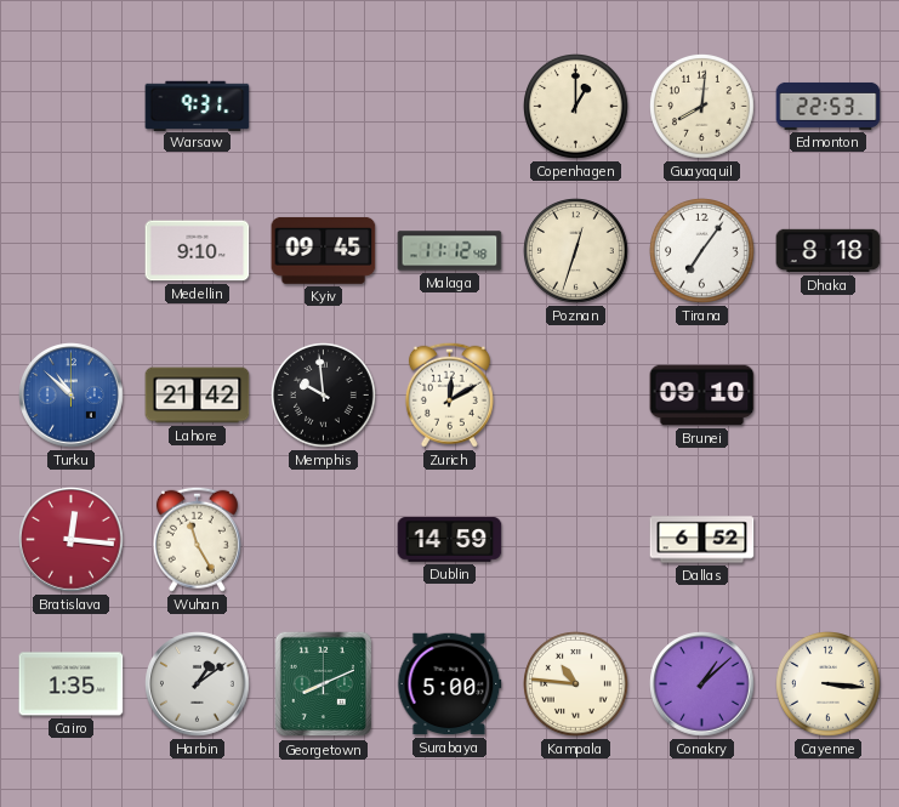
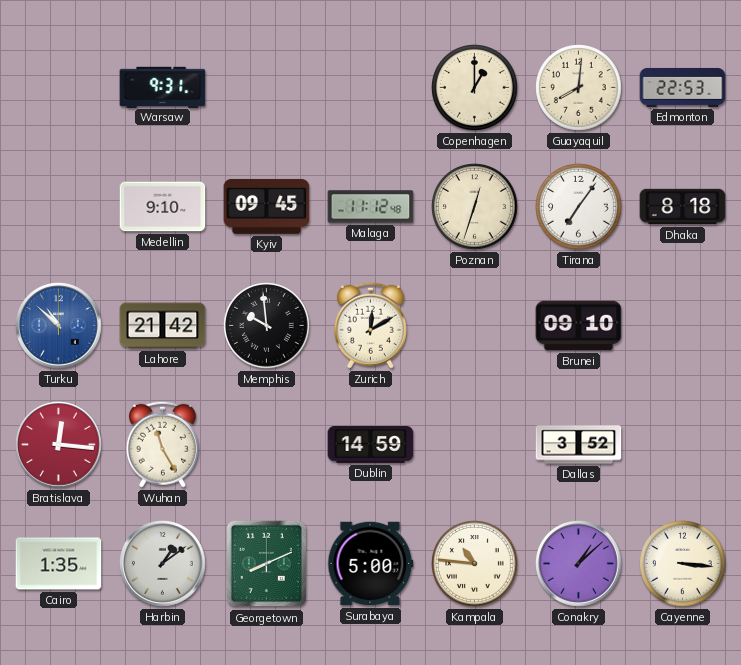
Dallas: 6:52 -> 3:52 (579, 445)
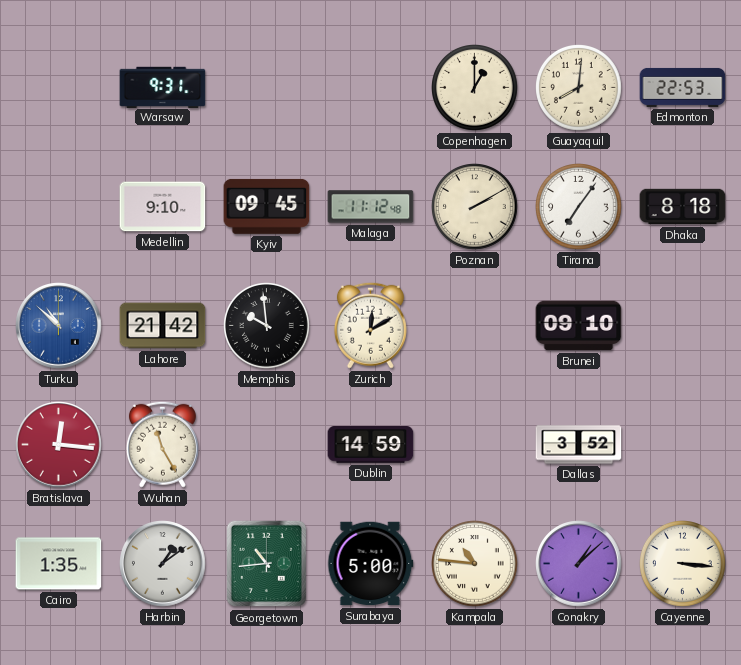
Poznan: 12:33 -> 2:10 (475, 207)
Georgetown: 8:11 -> 10:44 (266, 564)
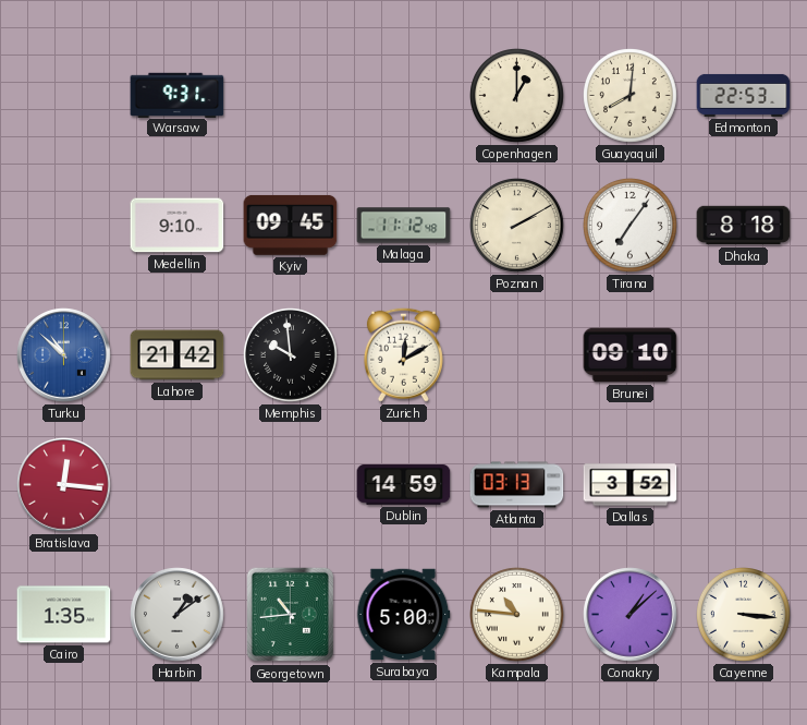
Wuhan: 11:25 -> none (162, 444)
Atlanta: none -> 03:13 (517, 485)
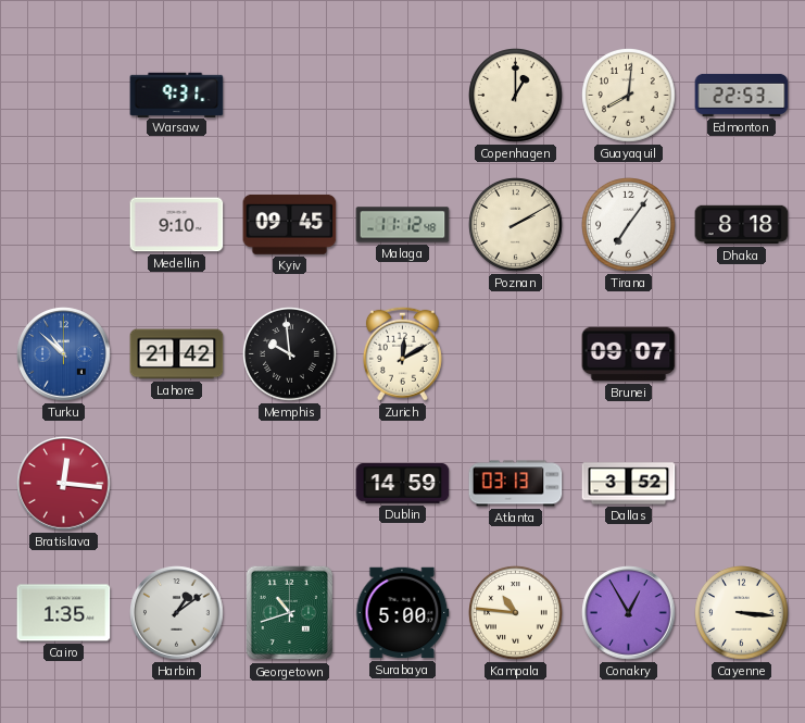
Brunei: 09:10 -> 09:07 (629, 354)
Georgetown: 10:44 -> 10:42 (289, 613)
Conakry: 1:08 -> 12:55 (629, 613)
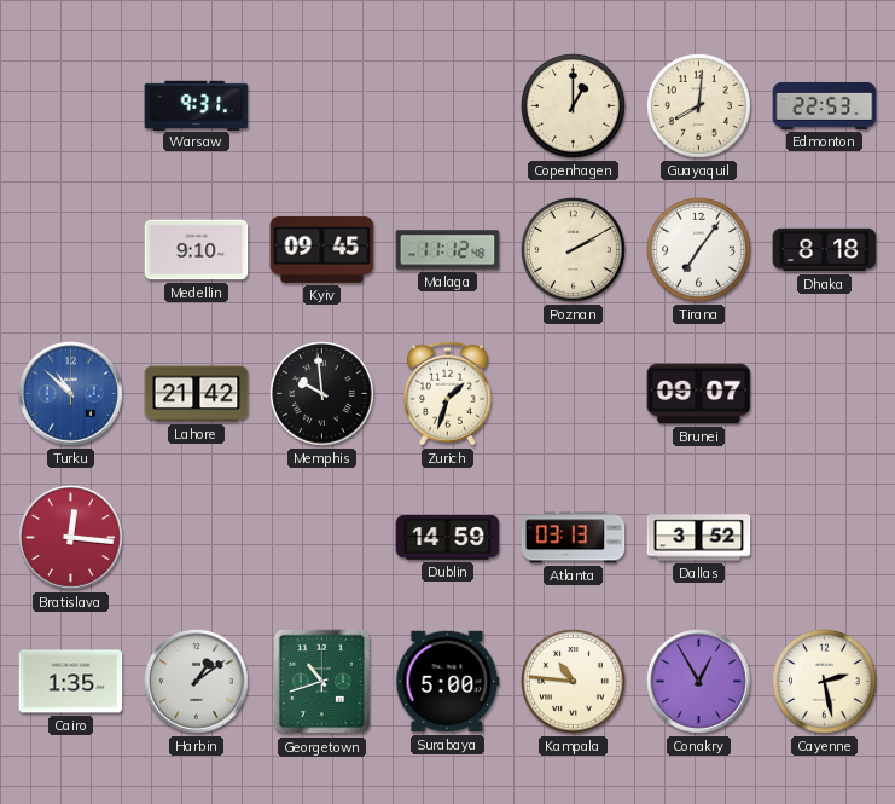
Zurich: 12:10 -> 1:33 (447, 393)
Cayenne: 3:16 -> 2:28 (825, 682)
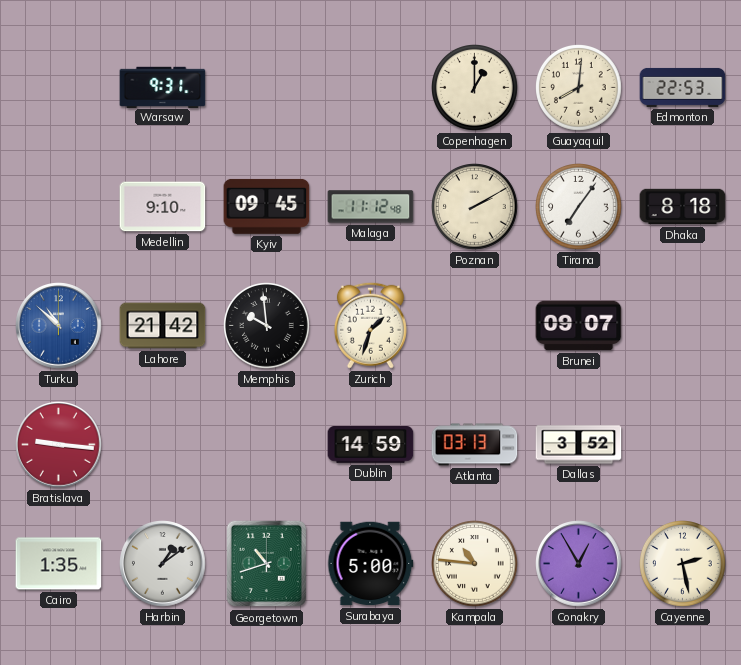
Bratislava: 12:16 -> 9:16 (59, 445)
